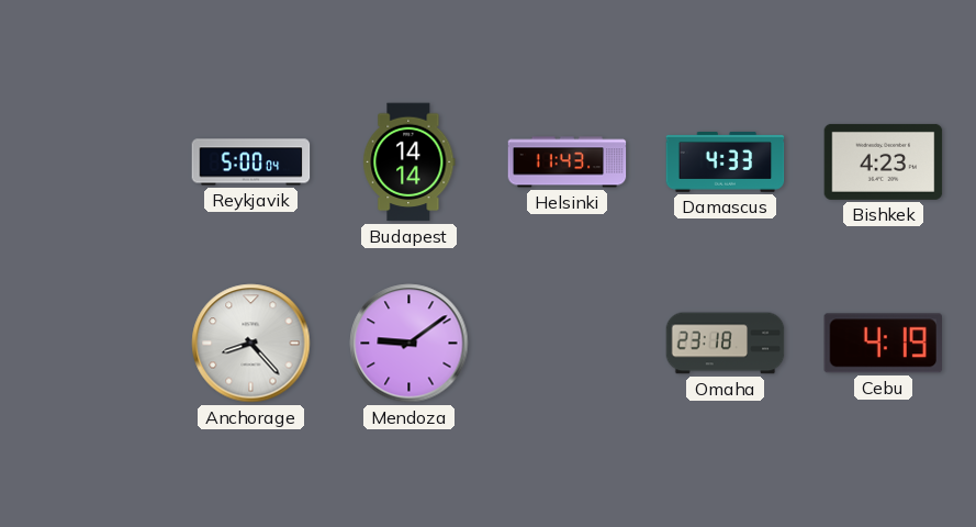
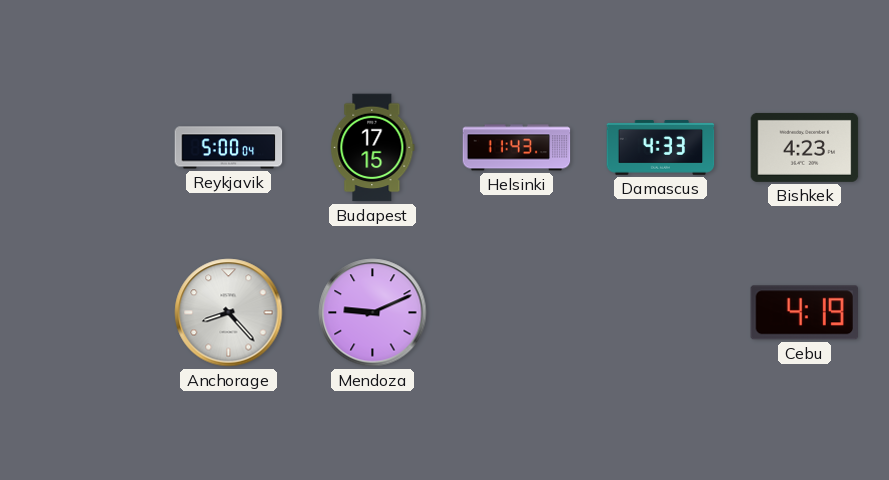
Budapest: 14:14 -> 17:15 (373, 148)
Mendoza: 9:09 -> 9:11 (373, 313)
Omaha: 23:18 -> none (726, 344)
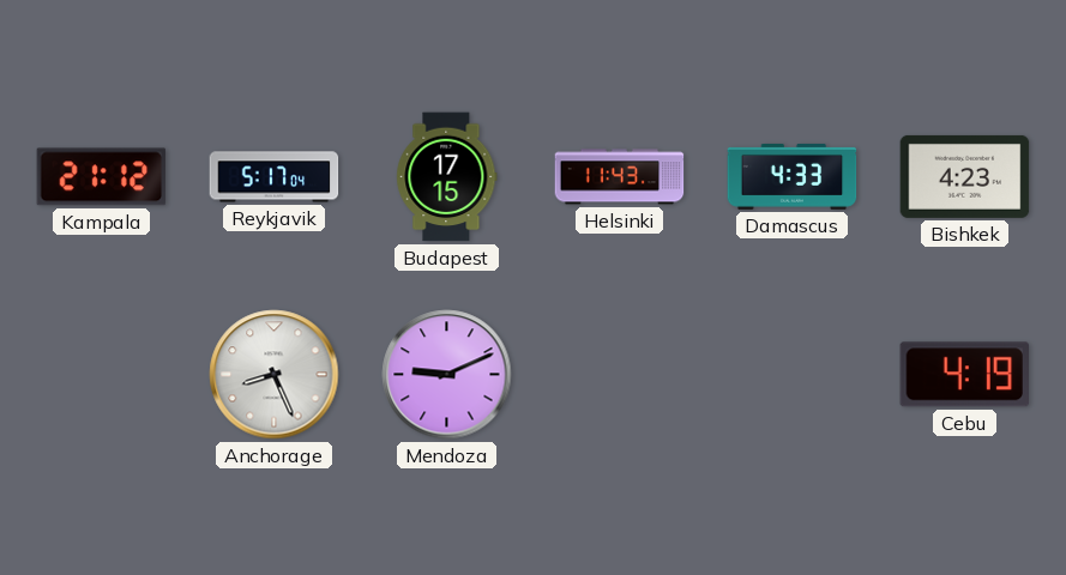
Kampala: none -> 21:12 (102, 177)
Reykjavik: 5:00 -> 5:17 (275, 177)
Anchorage: 8:23 -> 8:26 (275, 375)
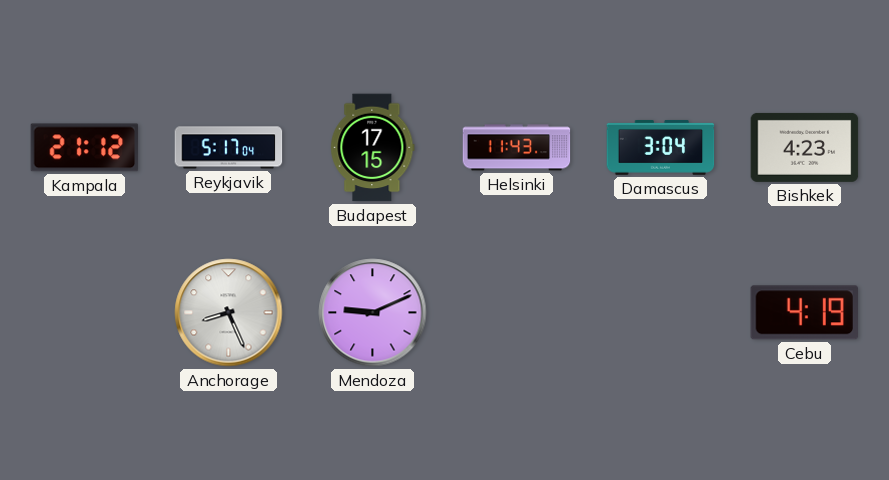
Damascus: 4:33 -> 3:04 (661, 147)
